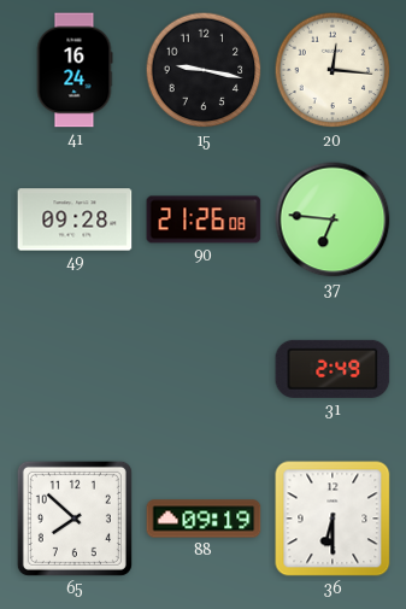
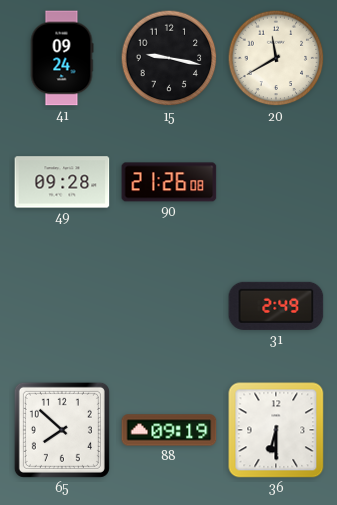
41: 16:24 -> 09:24 (62, 58)
20: 12:16 -> 11:40 (276, 58)
37: 6:46 -> none (333, 219)
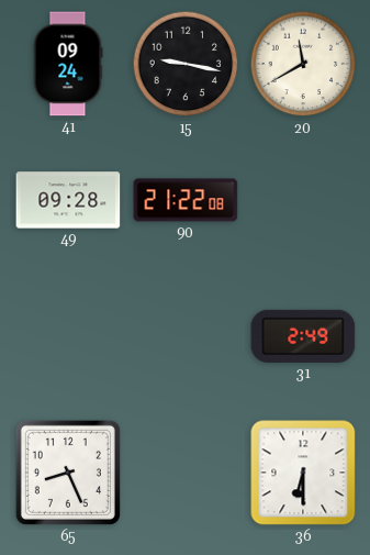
90: 21:26 -> 21:22 (186, 200)
65: 7:52 -> 8:26 (68, 473)
88: 09:19 -> none (169, 430)
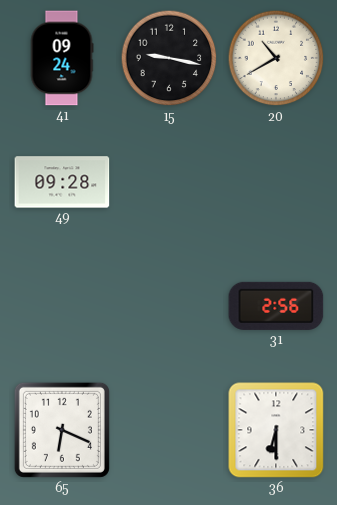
20: 11:40 -> 10:40 (276, 58)
90: 21:22 -> none (186, 200)
31: 2:49 -> 2:56 (276, 306)
65: 8:26 -> 6:19 (62, 430)
